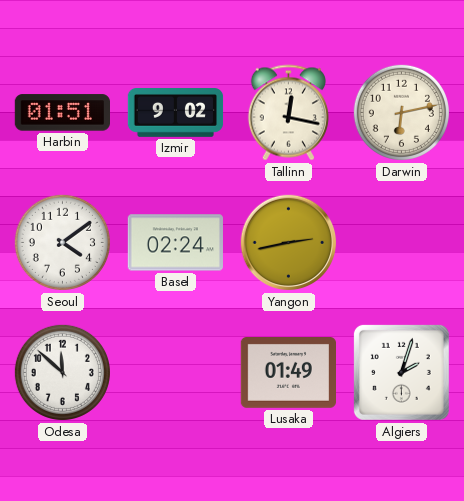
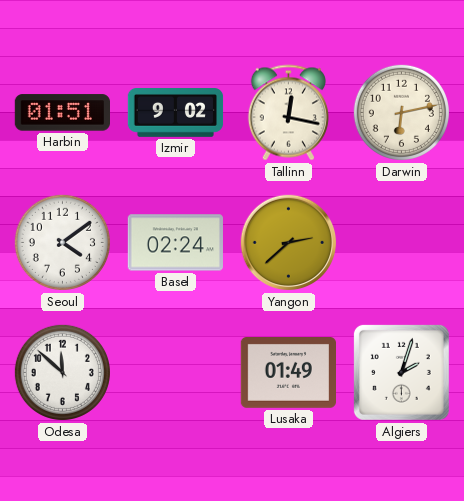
Yangon: 2:43 -> 2:38 (289, 243)
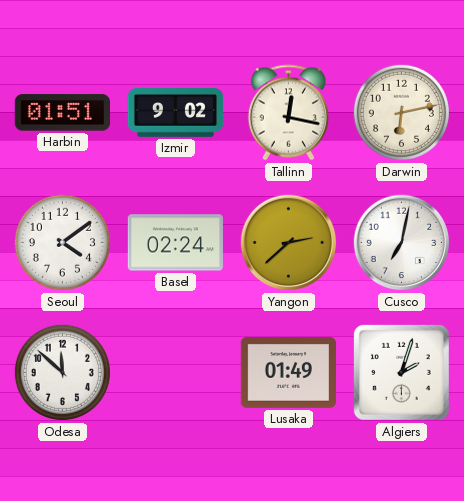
Cusco: none -> 7:02 (402, 243)
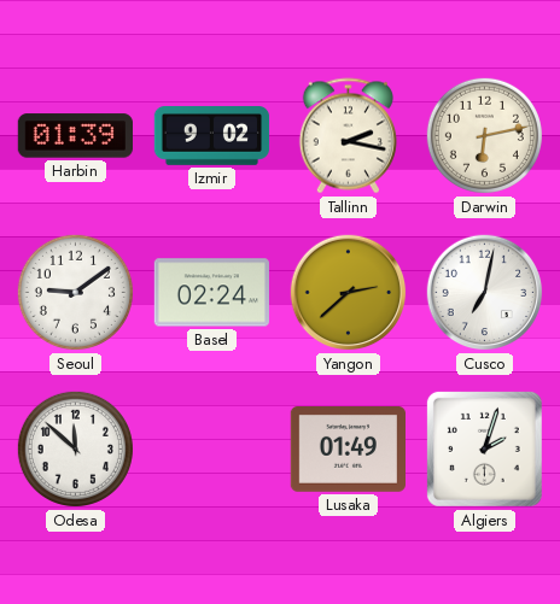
Harbin: 01:51 -> 01:39 (75, 136)
Tallinn: 12:17 -> 2:17 (348, 136)
Seoul: 4:09 -> 9:09 (75, 292)
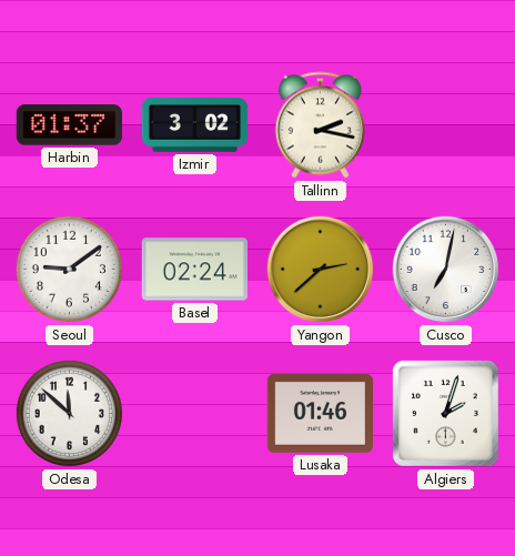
Harbin: 01:39 -> 01:37 (69, 125)
Izmir: 9:02 -> 3:02 (195, 125)
Darwin: 6:13 -> none (484, 135)
Lusaka: 01:49 -> 01:46 (320, 414)
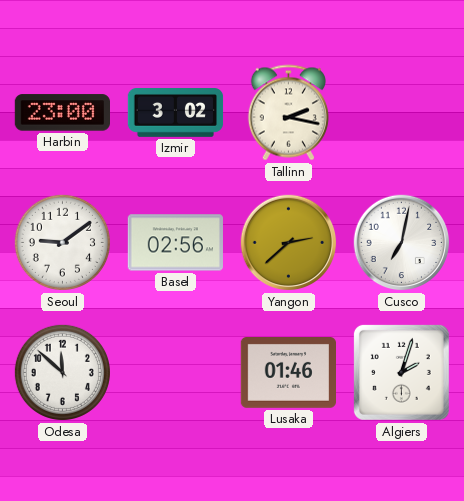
Harbin: 01:37 -> 23:00 (62, 113)
Basel: 02:24 -> 02:56 (175, 243)
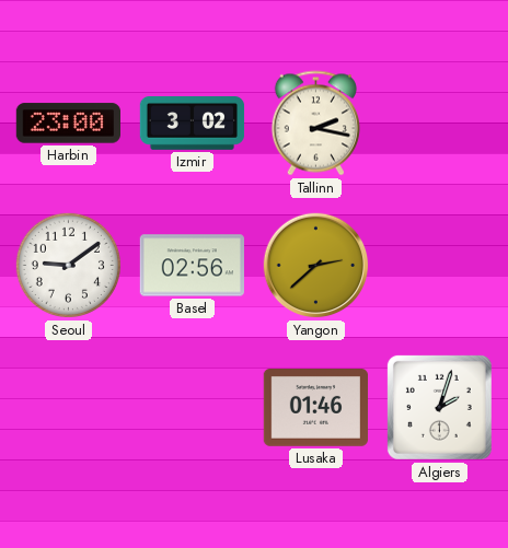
Cusco: 7:02 -> none (402, 243)
Odesa: 11:52 -> none (62, 372)
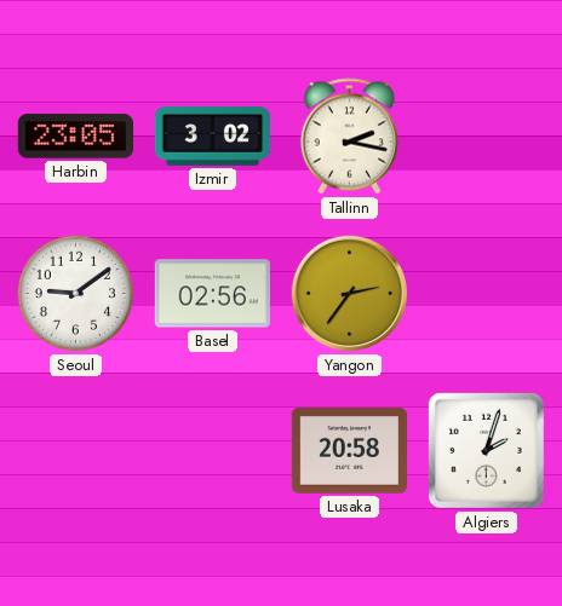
Harbin: 23:00 -> 23:05 (75, 137)
Yangon: 2:38 -> 2:36 (350, 294)
Lusaka: 01:46 -> 20:58 (349, 451)
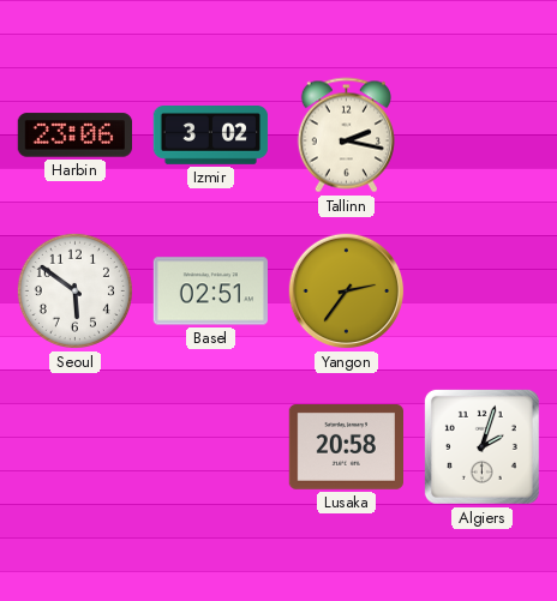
Harbin: 23:05 -> 23:06 (74, 136)
Seoul: 9:09 -> 5:51 (74, 290)
Basel: 02:56 -> 02:51 (210, 292)
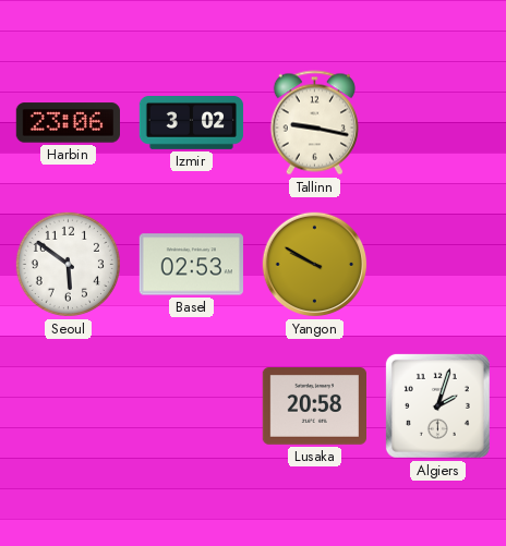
Tallinn: 2:17 -> 9:17 (314, 123)
Basel: 02:51 -> 02:53 (191, 265)
Yangon: 2:36 -> 9:50 (315, 265)
